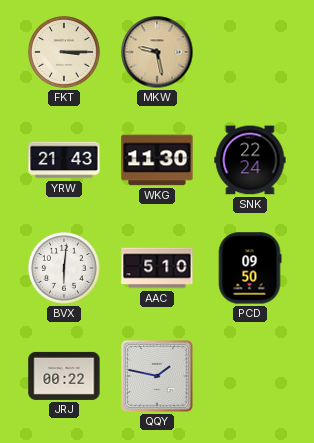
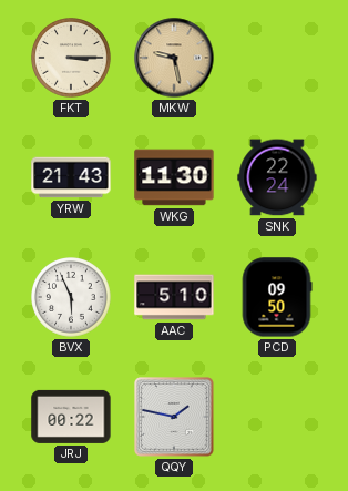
BVX: 6:01 -> 5:56 (72, 298)
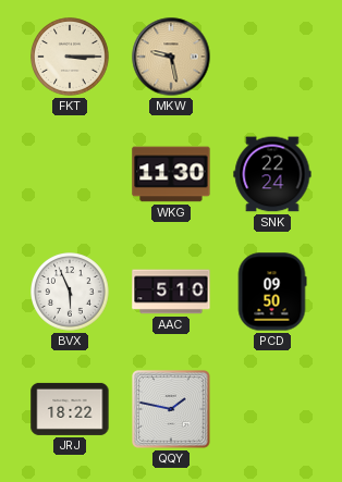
YRW: 21:43 -> none (71, 177)
JRJ: 00:22 -> 18:22 (70, 409)
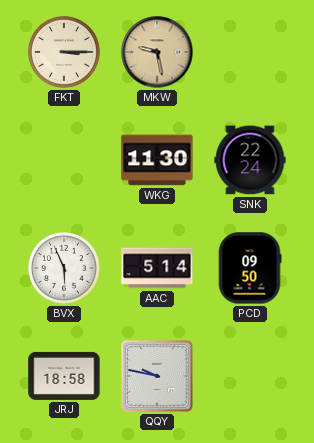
AAC: 5:10 -> 5:14 (157, 268)
JRJ: 18:22 -> 18:58 (64, 376)
QQY: 1:47 -> 9:47 (158, 377)
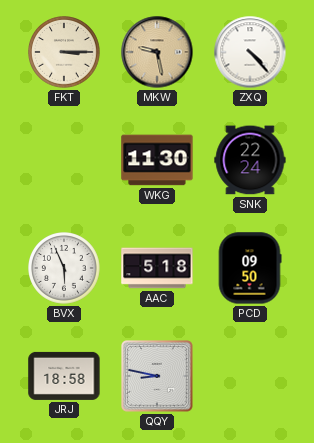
ZXQ: none -> 4:23 (250, 52)
AAC: 5:14 -> 5:18 (157, 268)
QQY: 9:47 -> 8:47 (158, 377)
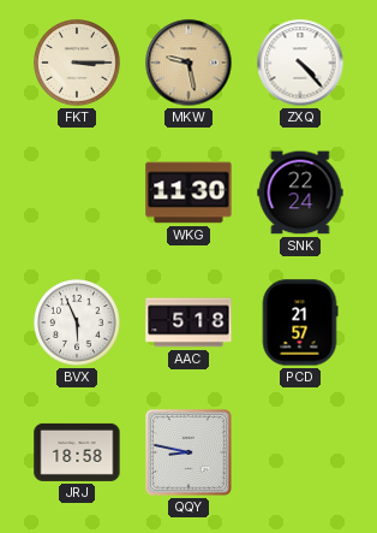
PCD: 09:50 -> 21:57 (300, 322)
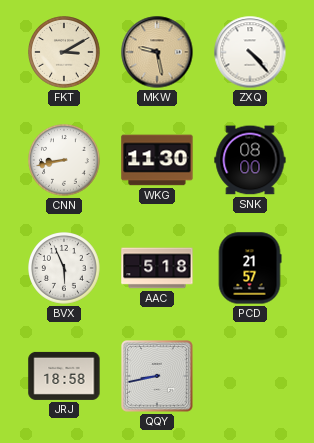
FKT: 3:15 -> 3:10 (65, 53)
CNN: none -> 8:43 (65, 161)
SNK: 22:24 -> 08:00 (250, 160)
QQY: 8:47 -> 8:43 (158, 377)
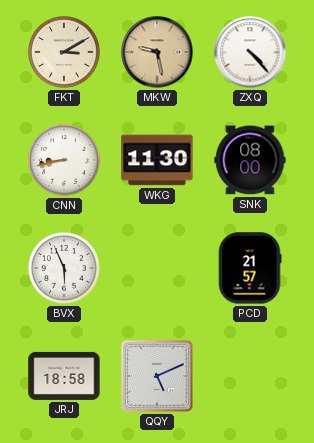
AAC: 5:18 -> none (157, 268)
QQY: 8:43 -> 5:11 (158, 377)
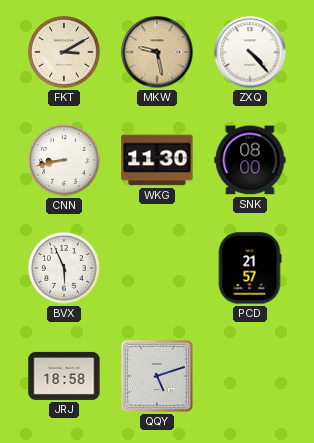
QQY: 5:11 -> 5:12 (158, 377)
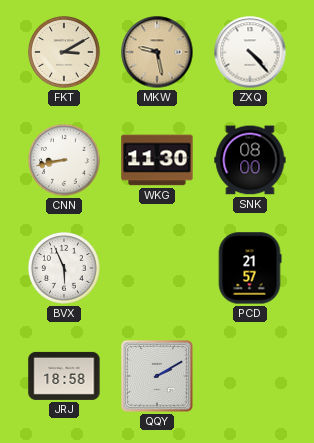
QQY: 5:12 -> 2:10 (158, 377)
